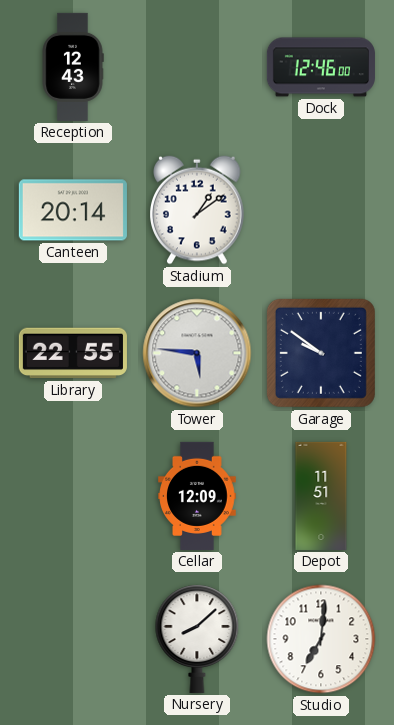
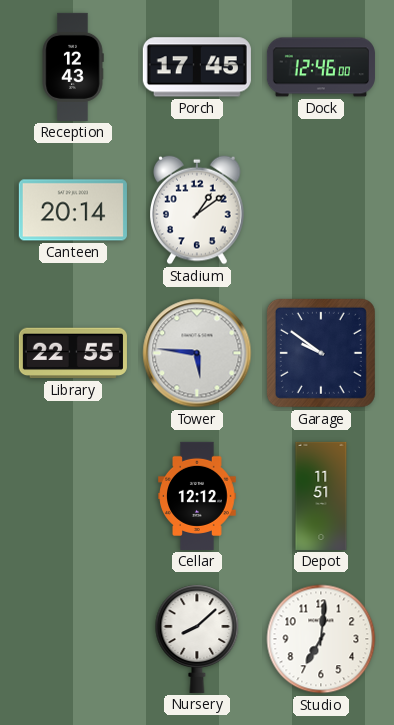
Porch: none -> 17:45 (197, 67)
Cellar: 12:09 -> 12:12 (197, 496)
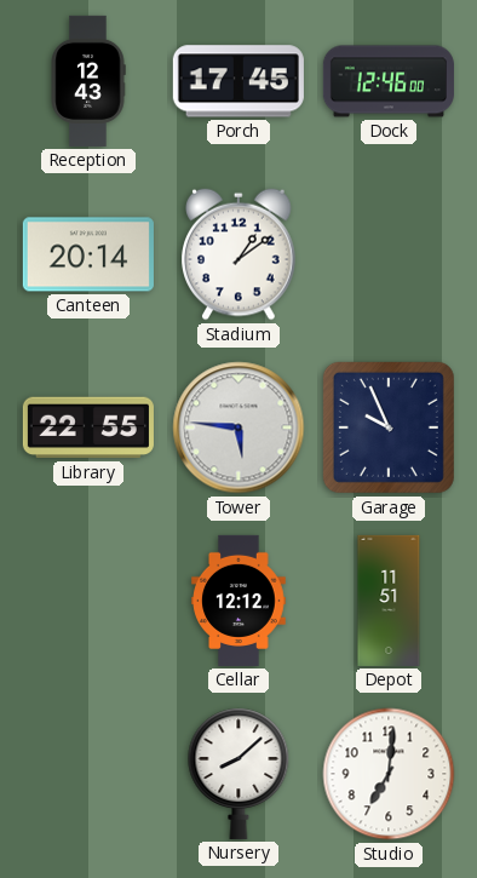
Garage: 9:51 -> 9:56 (389, 427)
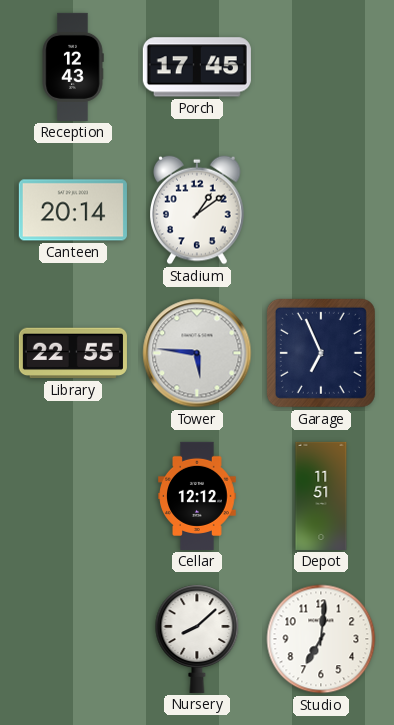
Dock: 12:46 -> none (389, 81)
Garage: 9:56 -> 6:56 (321, 353)
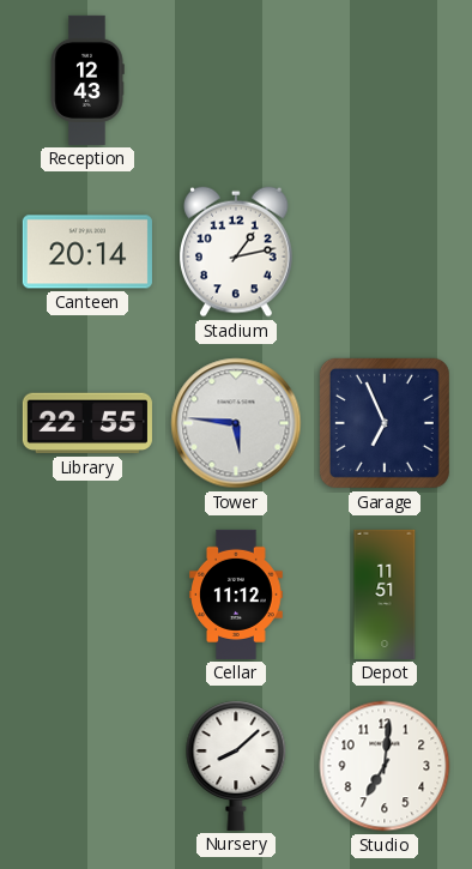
Porch: 17:45 -> none (197, 67)
Stadium: 1:09 -> 1:13 (237, 252)
Cellar: 12:12 -> 11:12 (236, 595)
